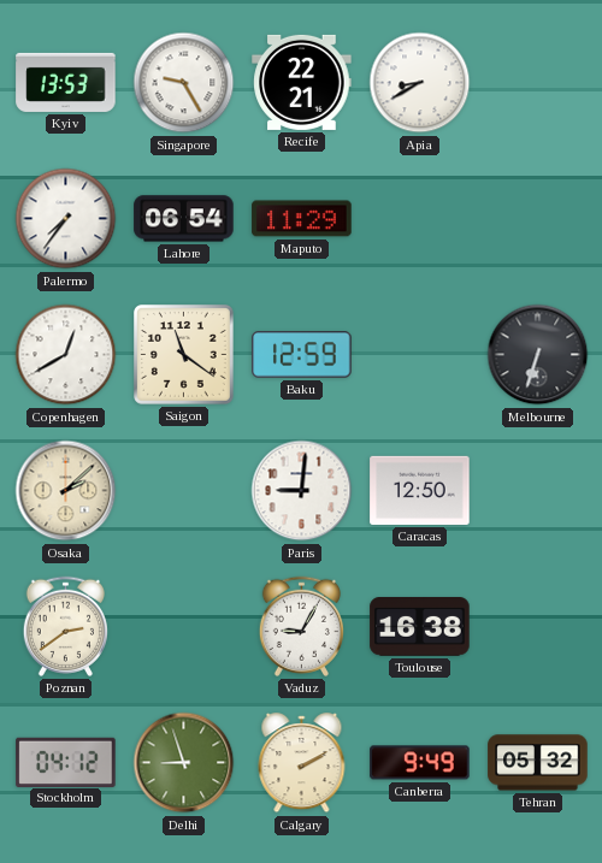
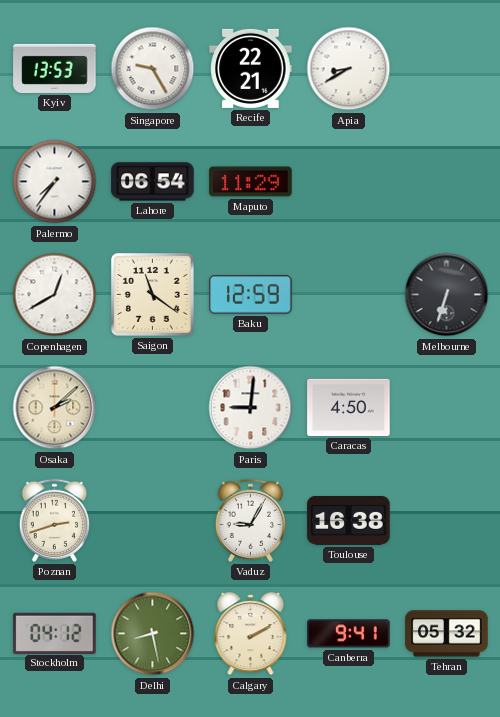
Caracas: 12:50 -> 4:50 (349, 407)
Poznan: 2:39 -> 2:42 (54, 520)
Delhi: 8:57 -> 8:28 (153, 634)
Canberra: 9:49 -> 9:41 (349, 634)
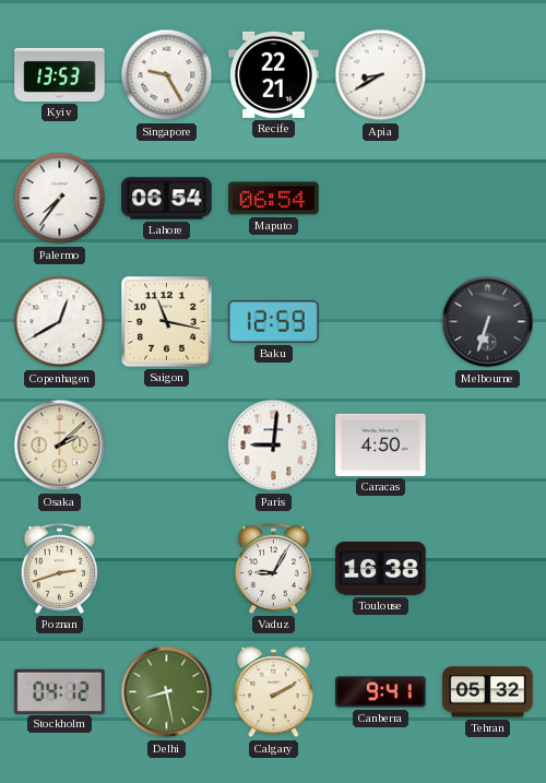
Maputo: 11:29 -> 06:54 (274, 199)
Saigon: 11:21 -> 11:17 (167, 322)
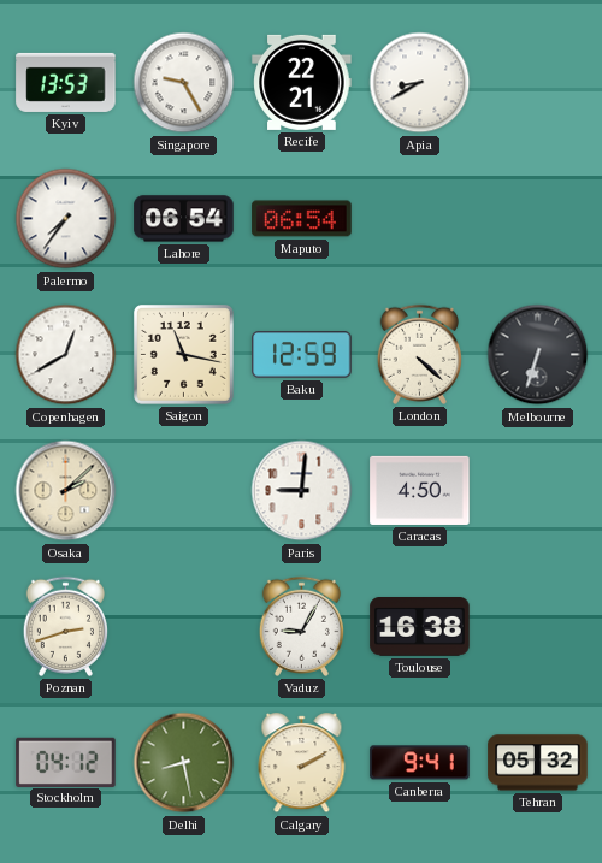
London: none -> 4:22 (419, 354)
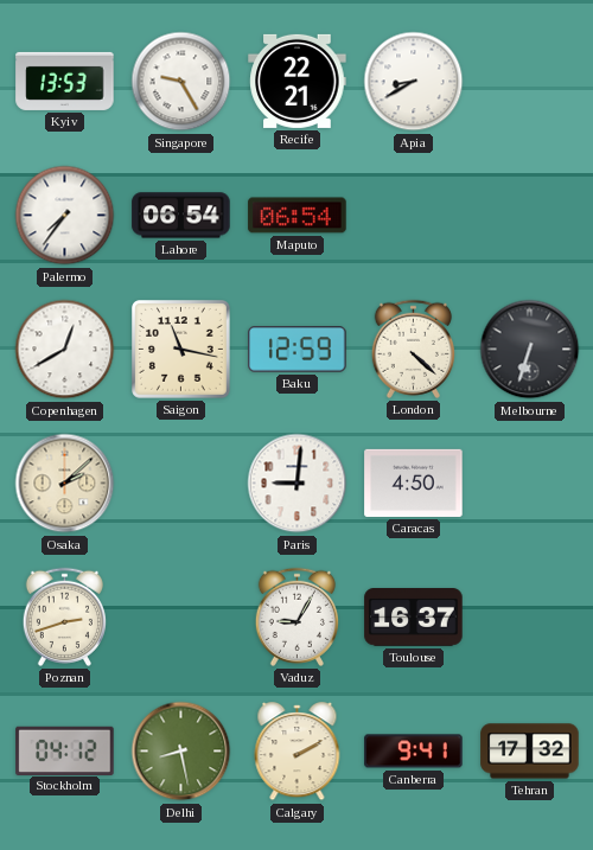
Toulouse: 16:38 -> 16:37 (414, 618)
Tehran: 05:32 -> 17:32 (530, 752)
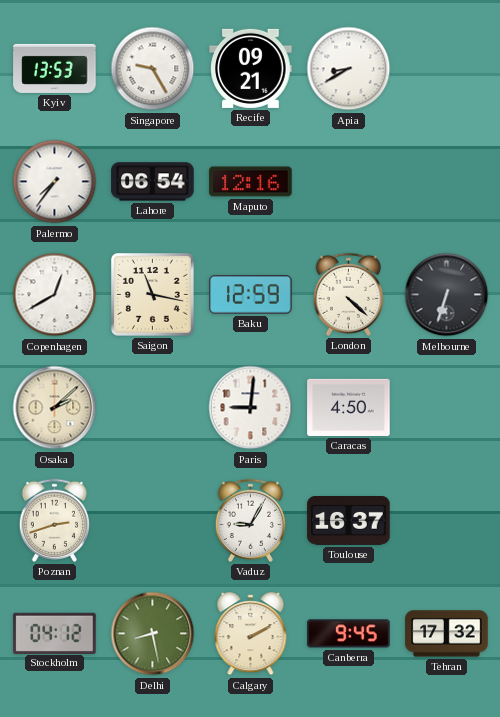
Recife: 22:21 -> 09:21 (251, 68)
Maputo: 06:54 -> 12:16 (251, 182)
Canberra: 9:41 -> 9:45 (349, 634)
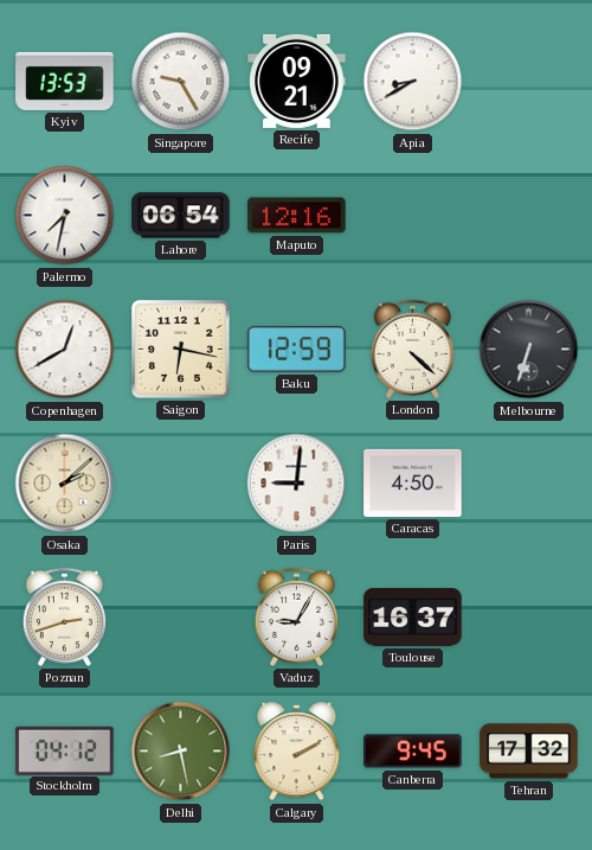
Palermo: 7:36 -> 7:32 (65, 216)
Saigon: 11:17 -> 6:17 (181, 350)
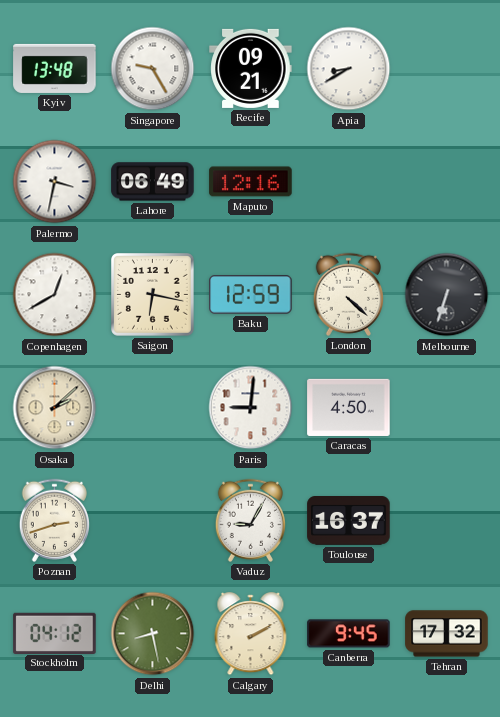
Kyiv: 13:53 -> 13:48 (55, 68)
Palermo: 7:32 -> 3:32 (55, 182)
Lahore: 06:54 -> 06:49 (153, 182)
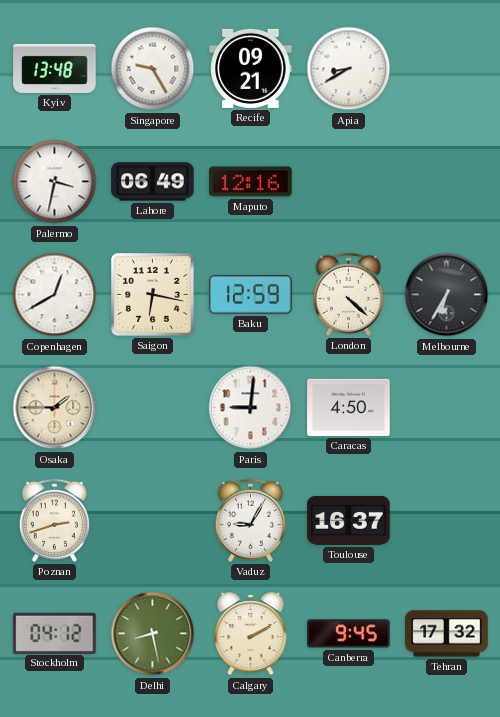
Melbourne: 6:33 -> 6:35 (447, 295)
Osaka: 2:08 -> 1:45 (55, 408)
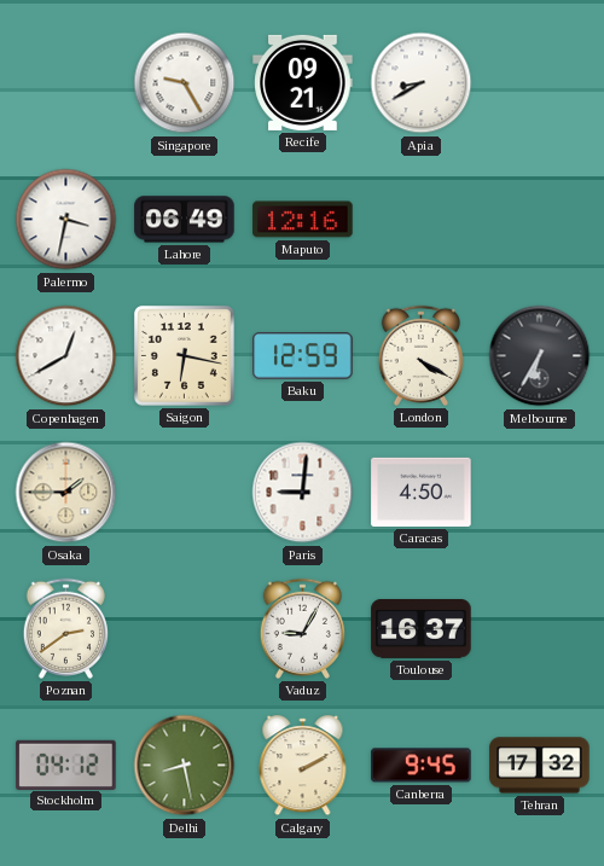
Kyiv: 13:48 -> none (55, 68)
London: 4:22 -> 4:20 (420, 355)
Poznan: 2:42 -> 2:39 (65, 628)
